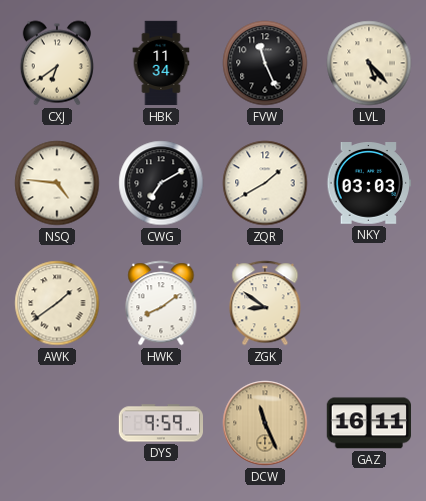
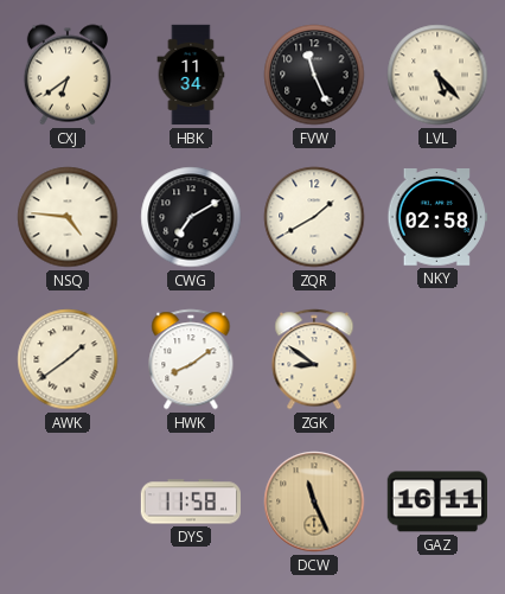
NKY: 03:03 -> 02:58 (436, 218)
DYS: 9:59 -> 11:58 (191, 502)
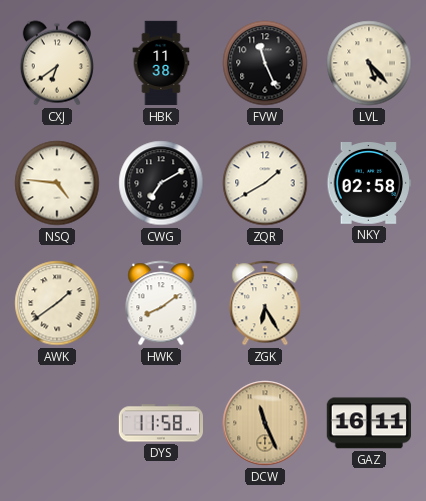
HBK: 11:34 -> 11:38 (161, 63)
ZGK: 8:51 -> 6:25 (265, 303)
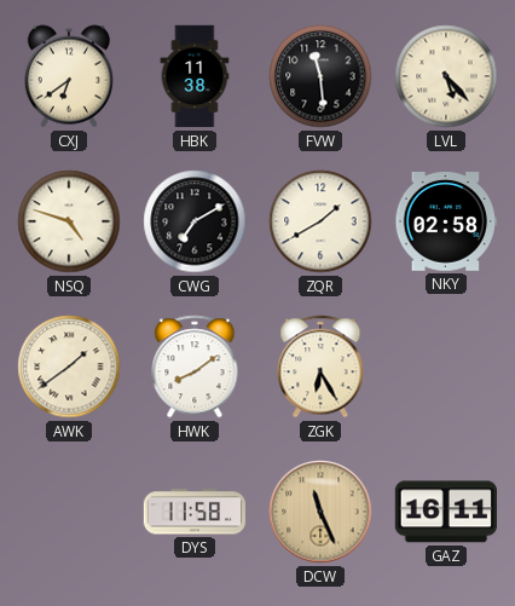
FVW: 11:26 -> 11:29 (320, 76)
NSQ: 4:46 -> 4:48 (69, 221)
